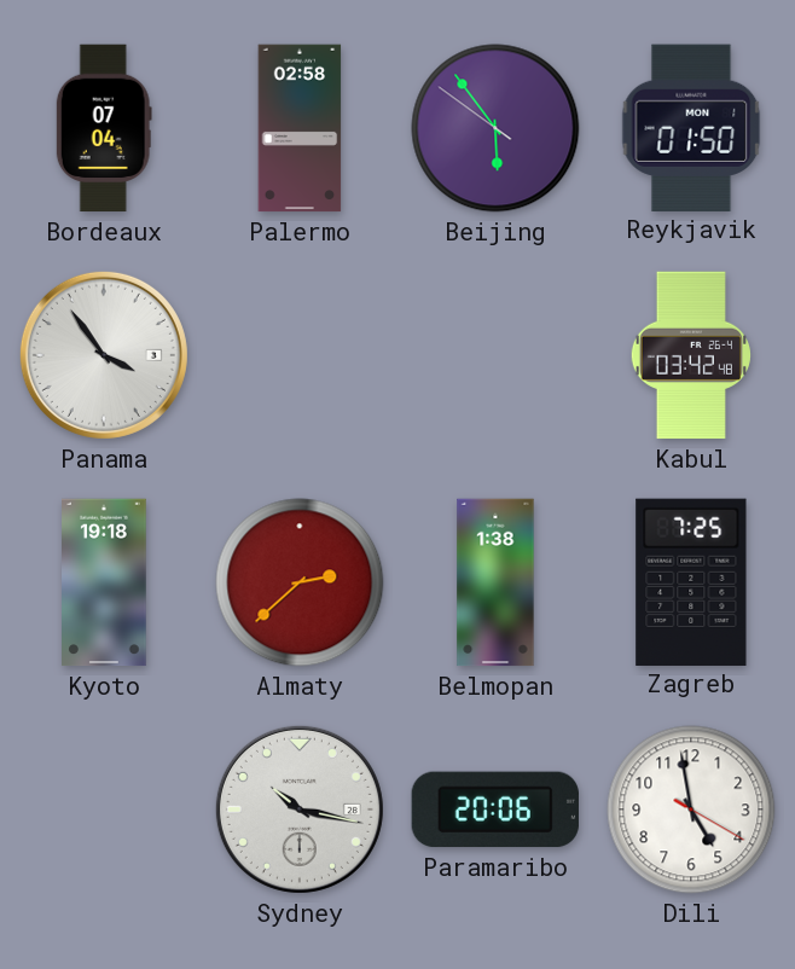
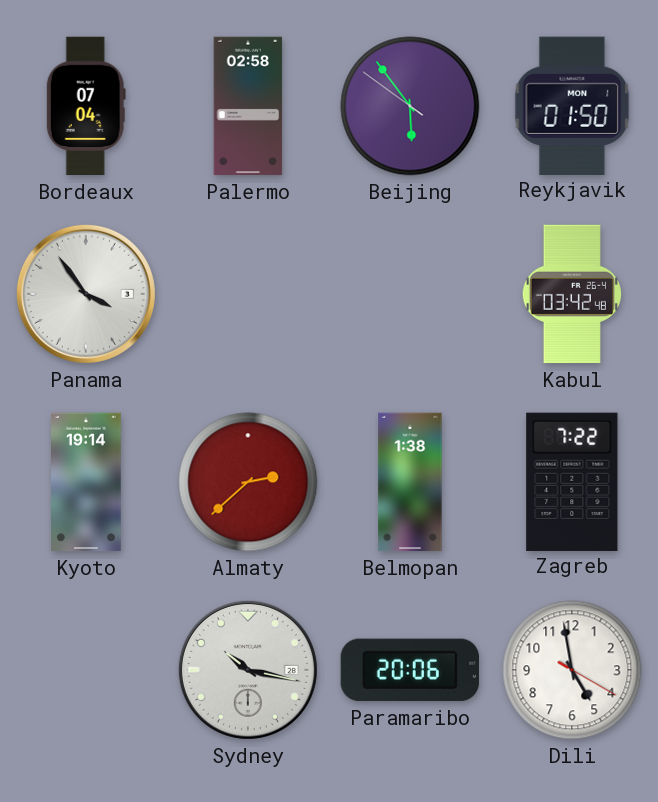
Kyoto: 19:18 -> 19:14 (87, 482)
Zagreb: 7:25 -> 7:22 (572, 481)
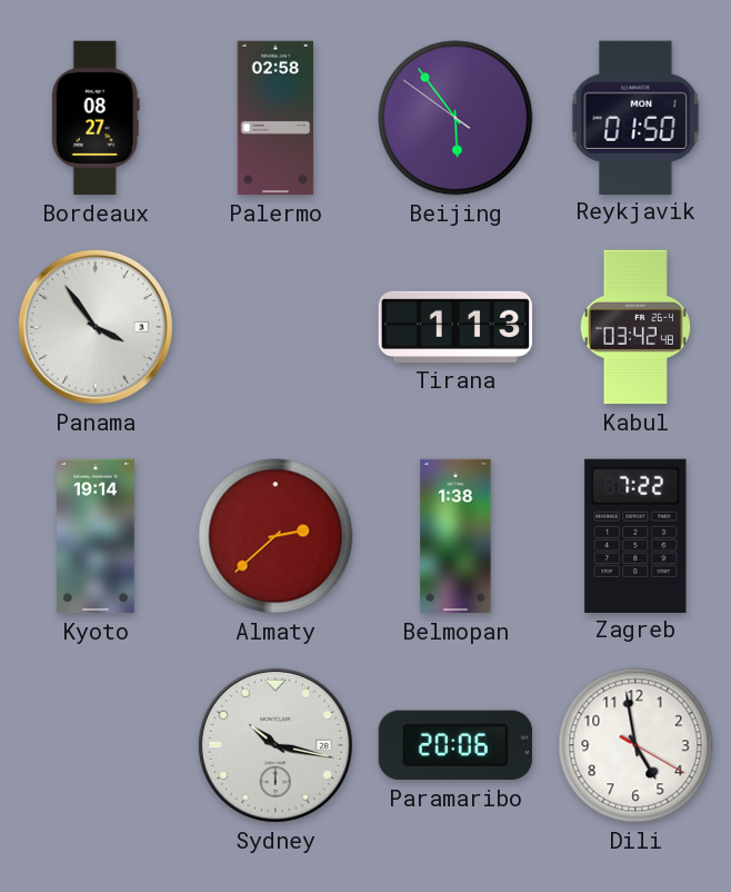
Bordeaux: 07:04 -> 08:27 (96, 118)
Tirana: none -> 1:13 (455, 327)
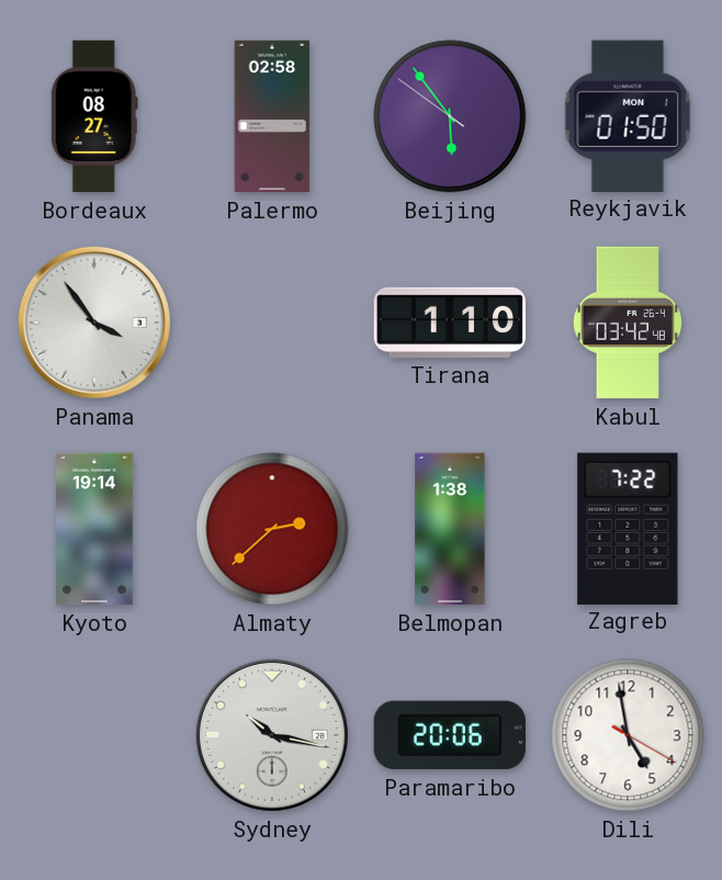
Tirana: 1:13 -> 1:10 (450, 323)
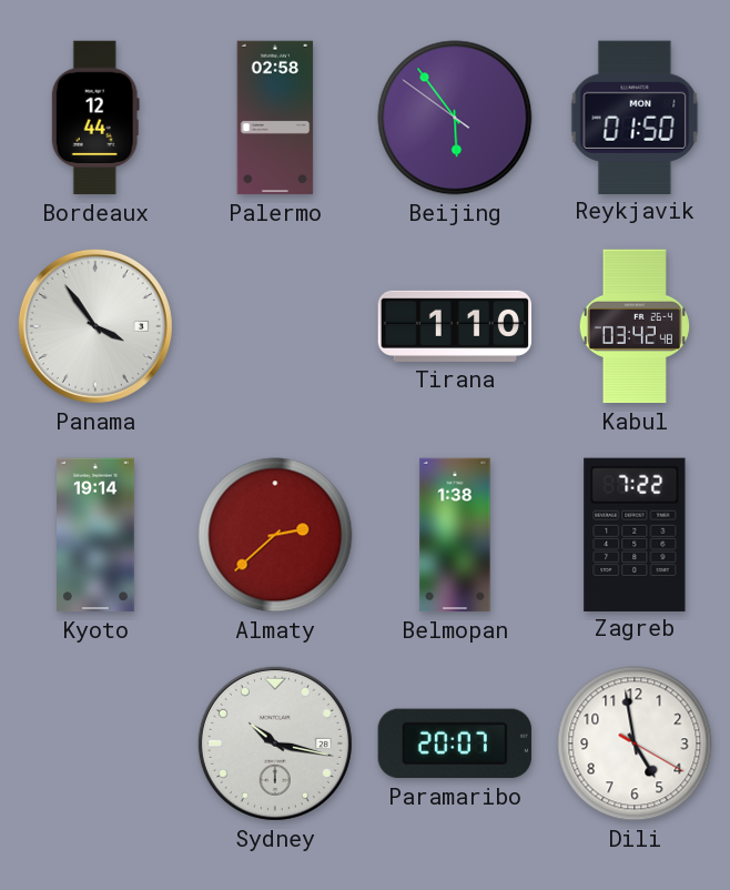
Bordeaux: 08:27 -> 12:44 (95, 118)
Paramaribo: 20:06 -> 20:07 (455, 744)
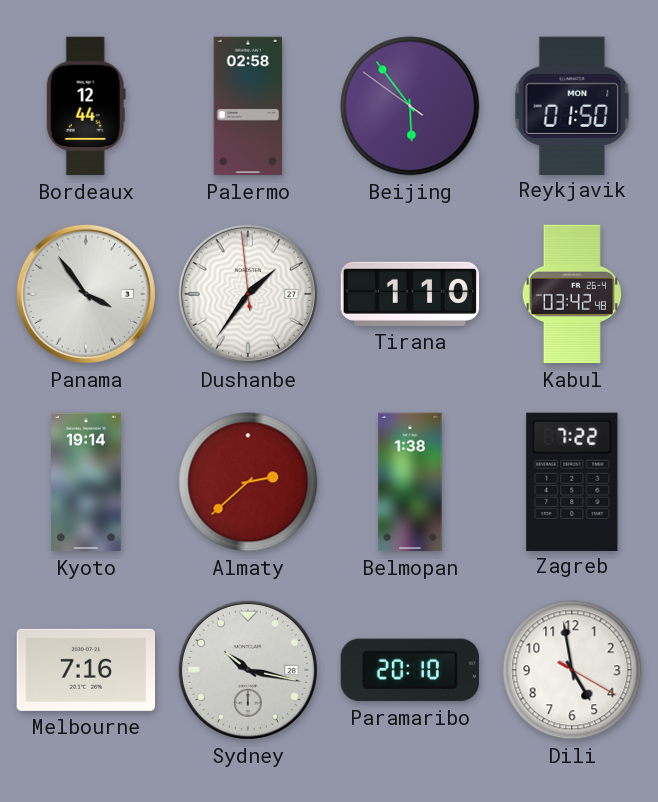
Dushanbe: none -> 1:35 (248, 294)
Melbourne: none -> 7:16 (85, 670)
Paramaribo: 20:07 -> 20:10 (410, 670)
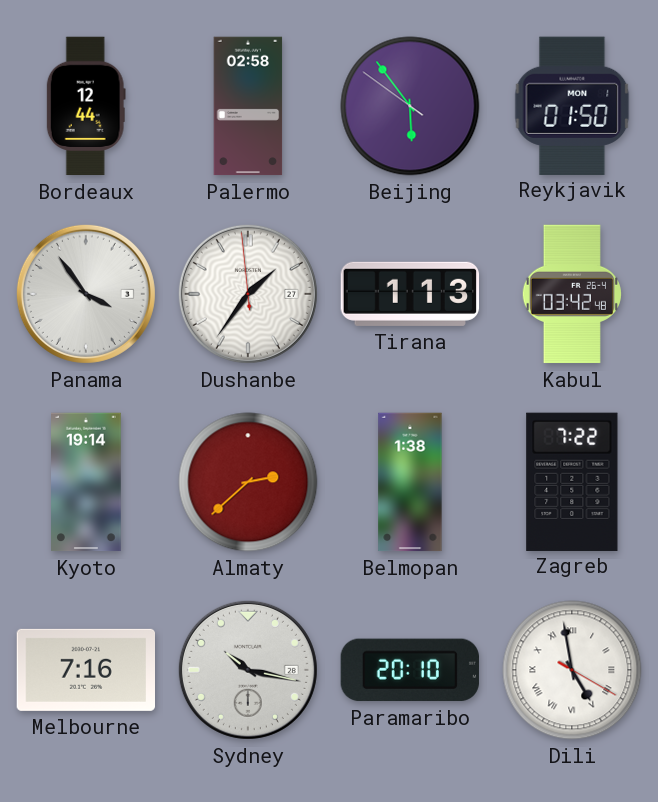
Tirana: 1:10 -> 1:13 (410, 294)
Dili numerals: Arabic -> Roman (572, 670)
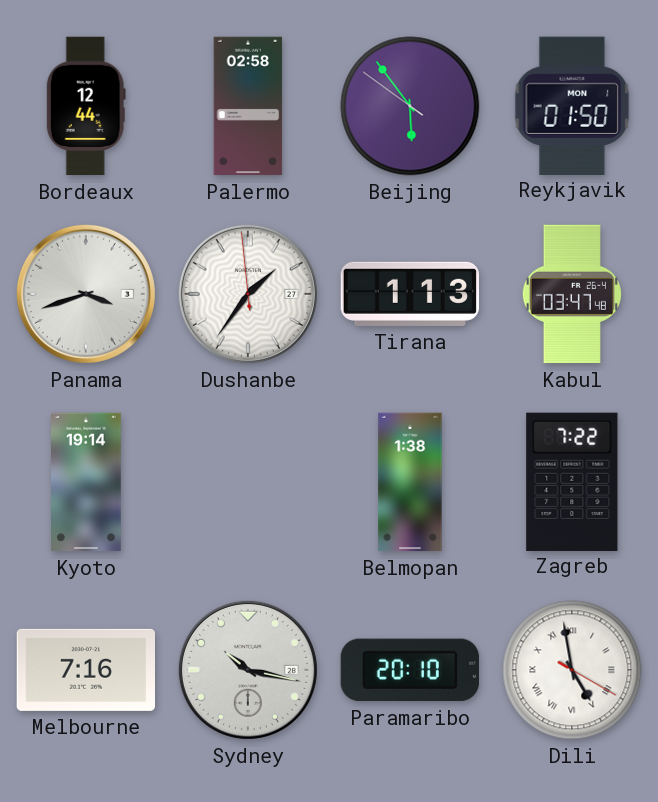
Panama: 3:54 -> 3:42 (86, 294)
Kabul: 03:42 -> 03:47 (571, 294)
Almaty: 2:38 -> none (248, 482)
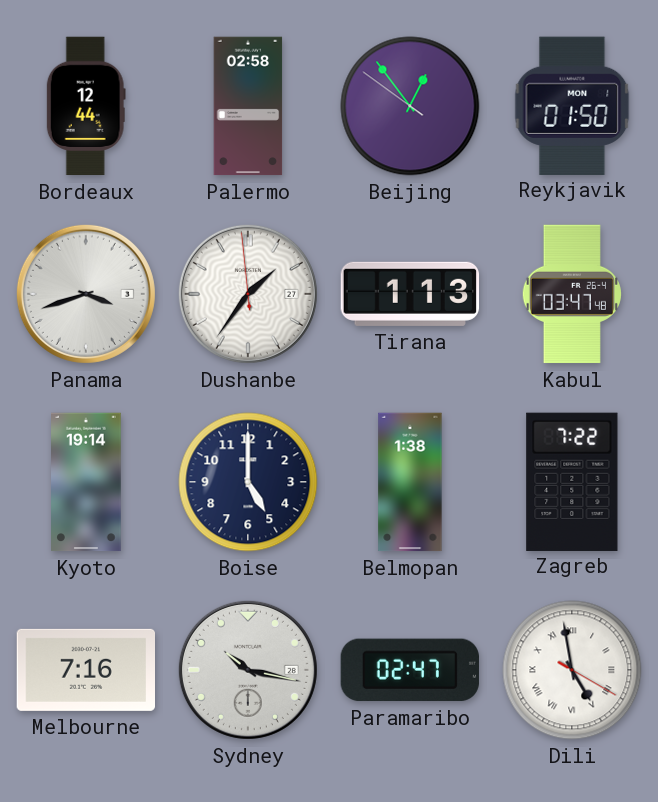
Beijing: 5:53 -> 12:53 (410, 106)
Boise: none -> 5:00 (248, 482)
Paramaribo: 20:10 -> 02:47 (410, 670)
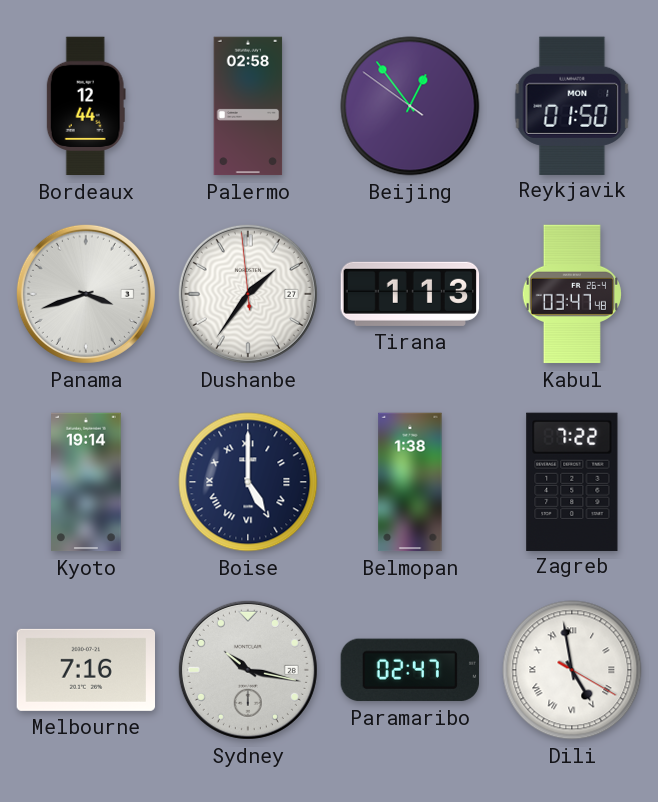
Boise numerals: Arabic -> Roman (248, 482)
